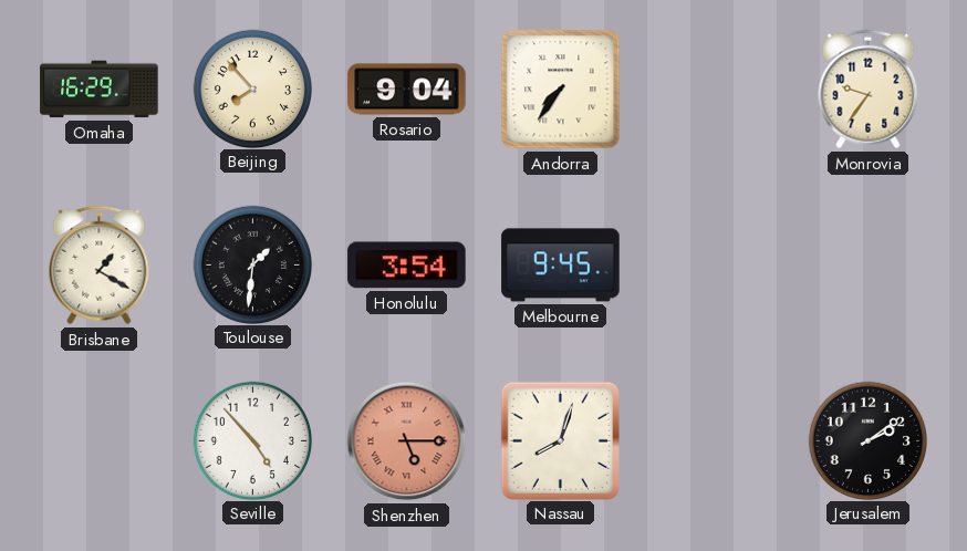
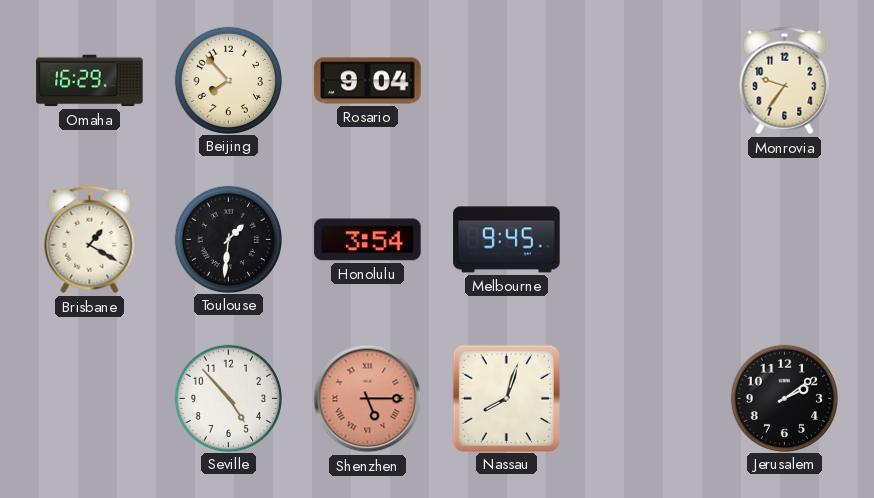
Andorra: 7:36 -> none (561, 90)
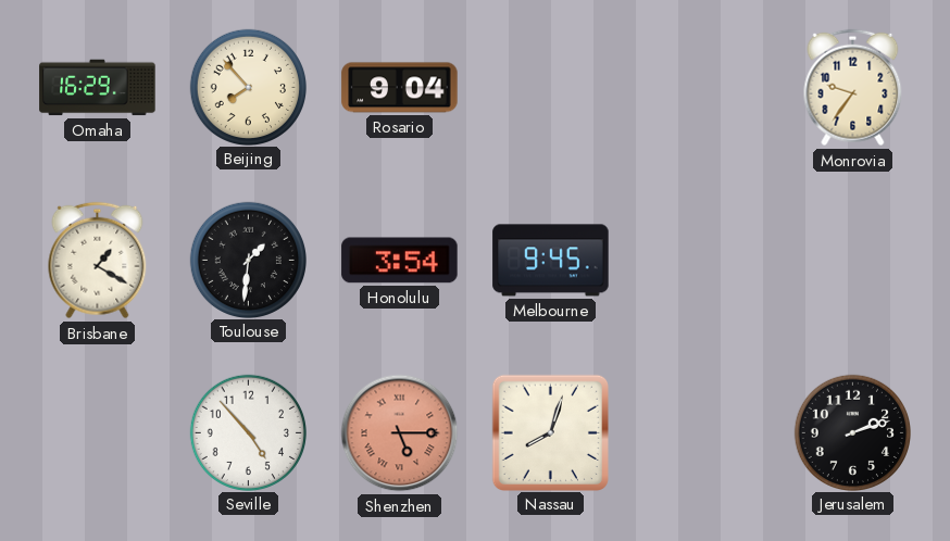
Jerusalem: 2:09 -> 2:12 (852, 432)
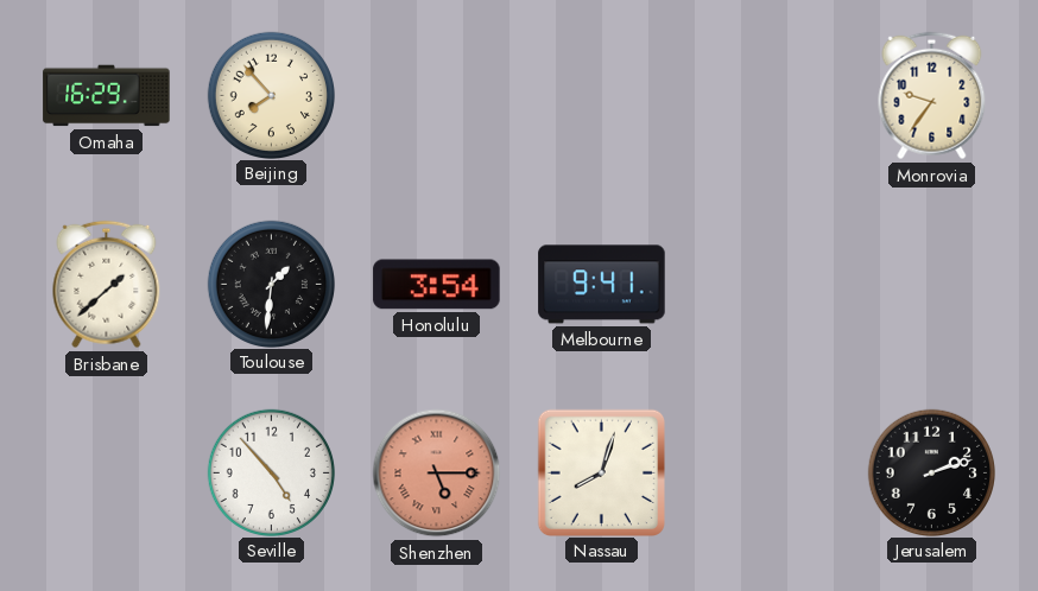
Rosario: 9:04 -> none (400, 88)
Brisbane: 1:20 -> 1:38 (107, 285)
Melbourne: 9:45 -> 9:41 (602, 285)
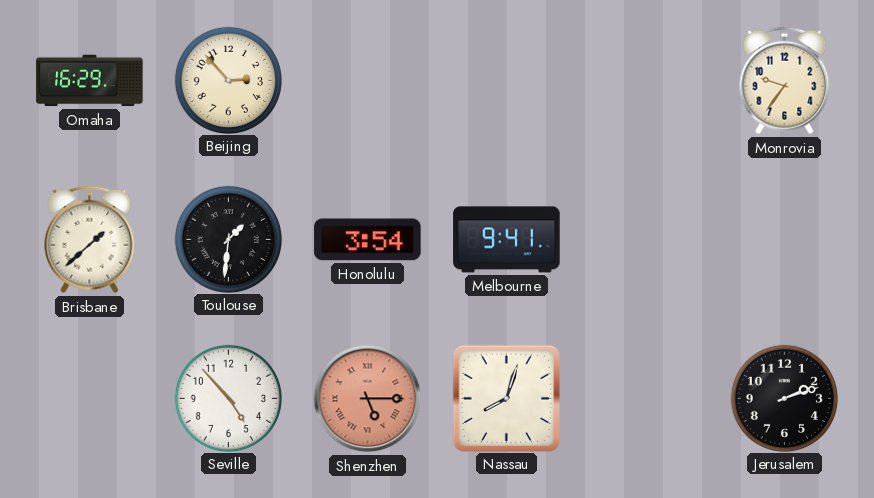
Beijing: 7:53 -> 2:53 (228, 80)
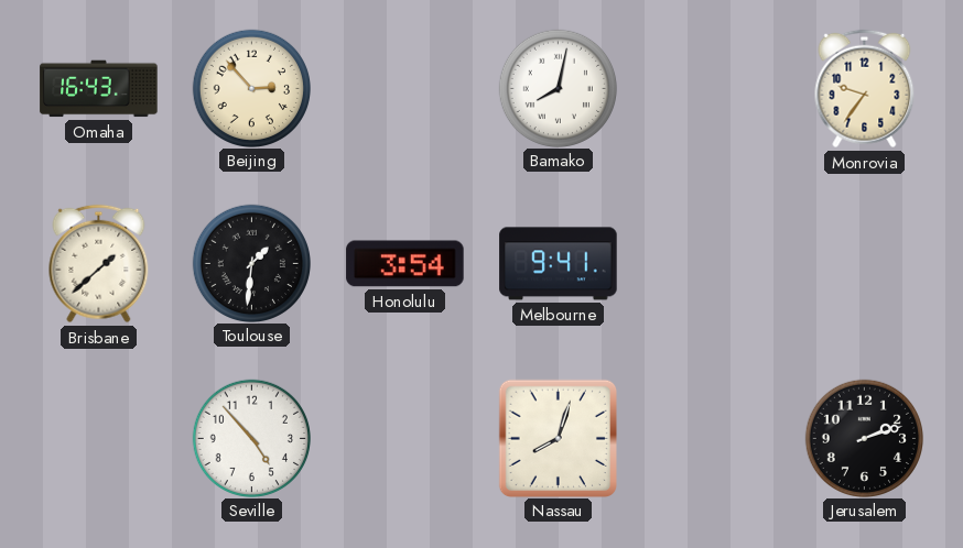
Omaha: 16:29 -> 16:43 (99, 89)
Bamako: none -> 8:02 (558, 88)
Shenzhen: 5:15 -> none (368, 399)
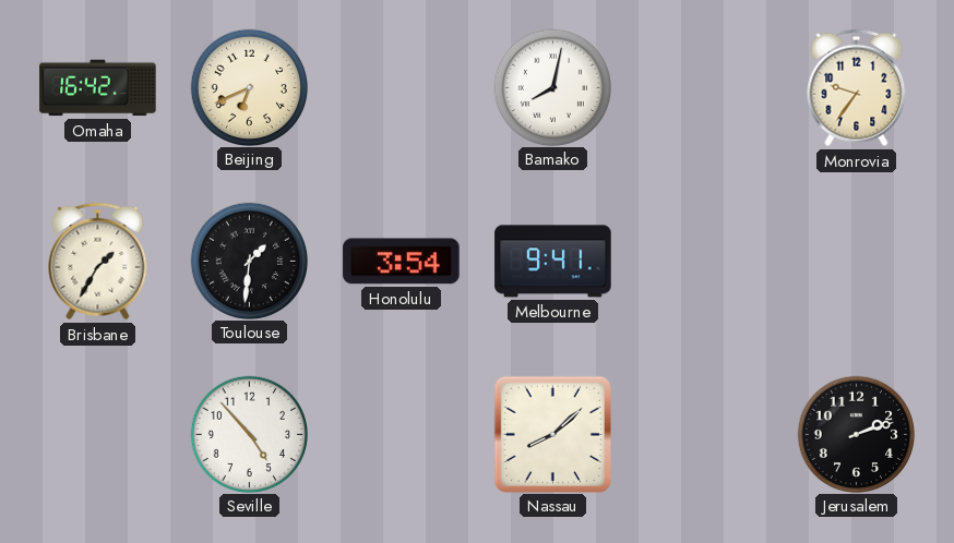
Omaha: 16:43 -> 16:42 (98, 88)
Beijing: 2:53 -> 6:41 (249, 87)
Brisbane: 1:38 -> 1:35 (98, 262)
Nassau: 8:03 -> 8:08 (552, 434)
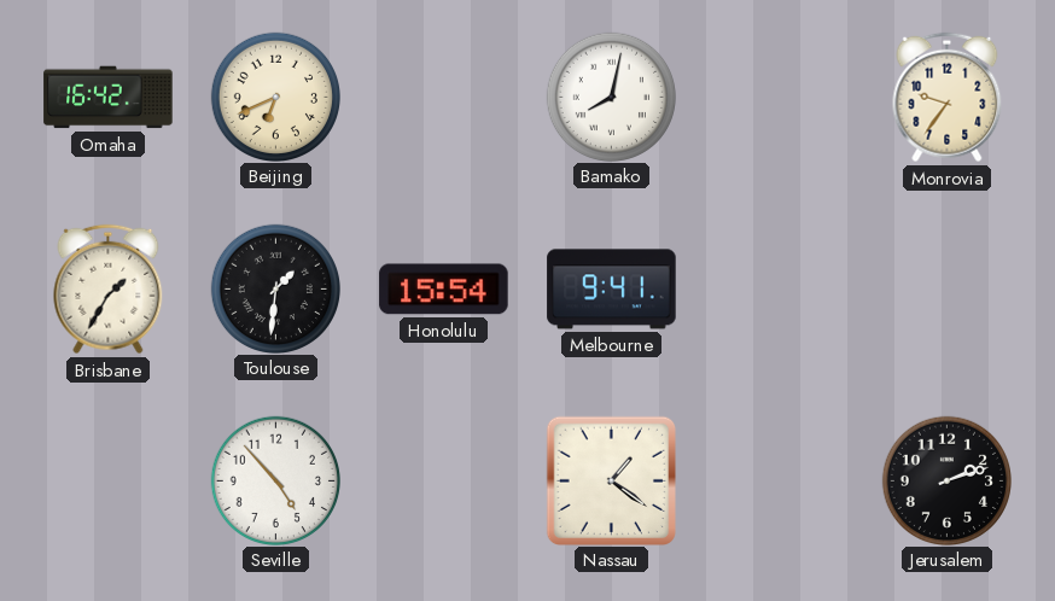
Honolulu: 3:54 -> 15:54 (444, 290)
Nassau: 8:08 -> 1:21 (611, 480)
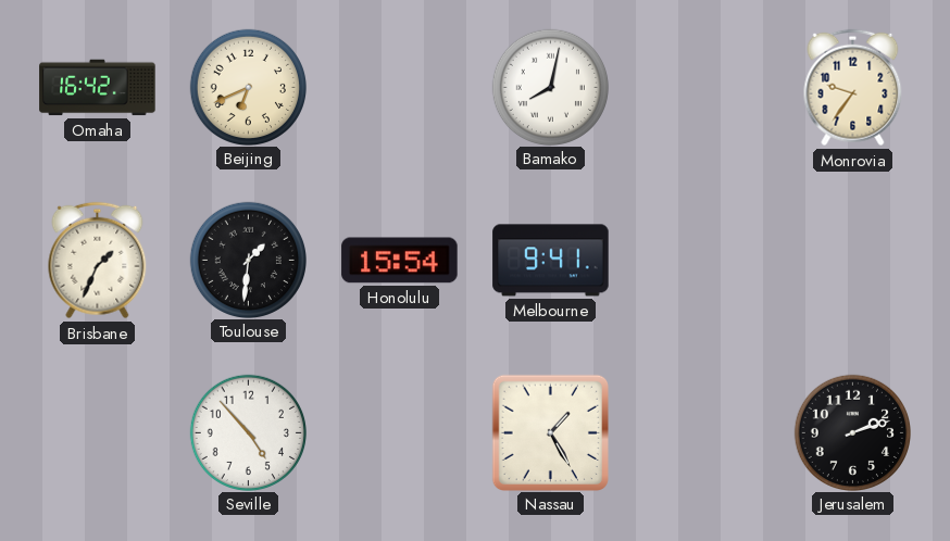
Brisbane: 1:35 -> 1:34 (98, 261)
Nassau: 1:21 -> 1:25 (550, 432)
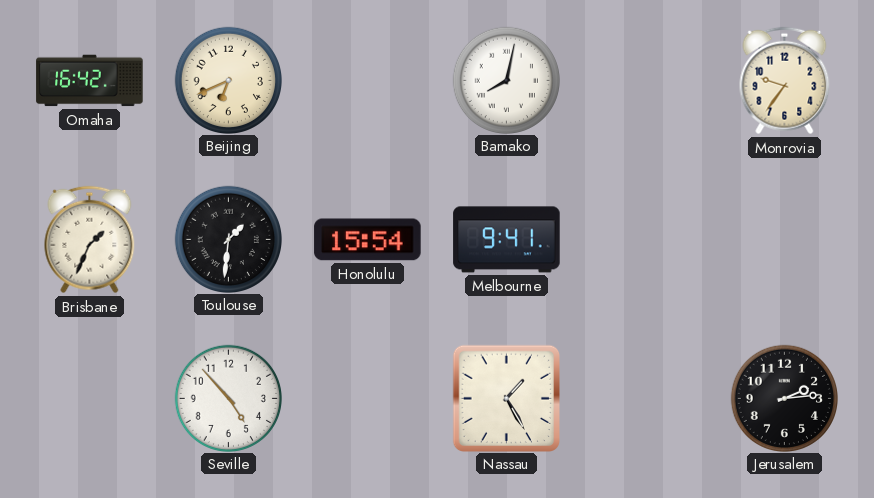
Jerusalem: 2:12 -> 2:14 (784, 398)
